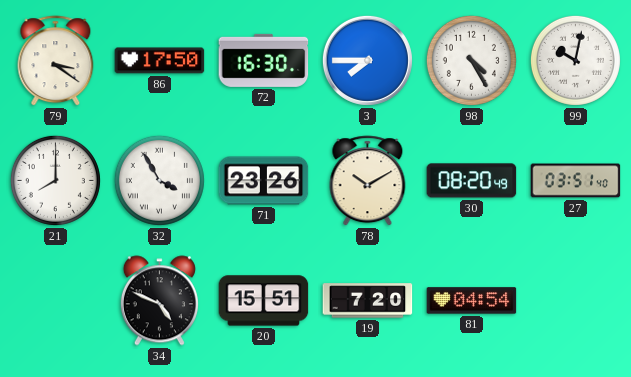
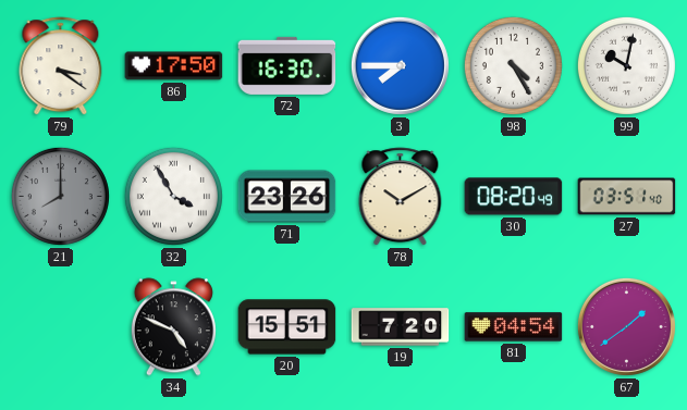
21 dial: white -> grey (60, 196)
67: none -> 1:39 (626, 326)
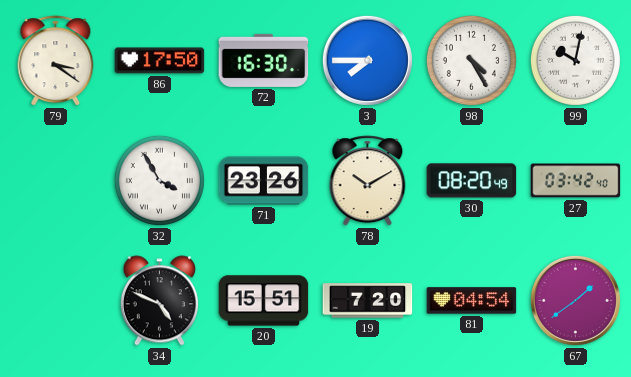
21: 8:00 -> none (60, 196)
27: 03:51 -> 03:42 (576, 181)
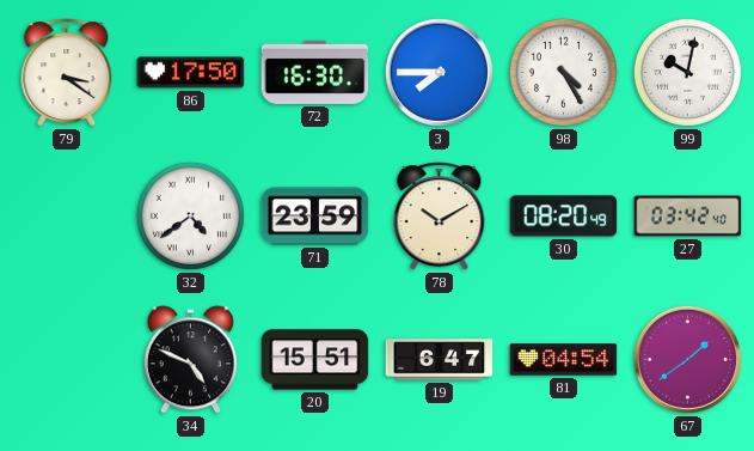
32: 3:55 -> 4:39 (190, 215)
71: 23:26 -> 23:59 (315, 217)
19: 7:20 -> 6:47 (440, 360)
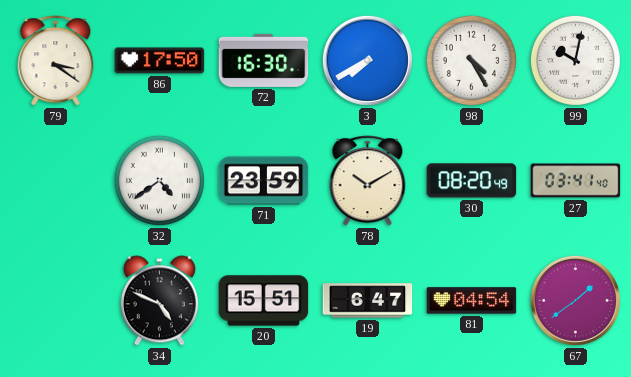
3: 7:45 -> 7:40 (367, 60)
27: 03:42 -> 03:41 (576, 181)
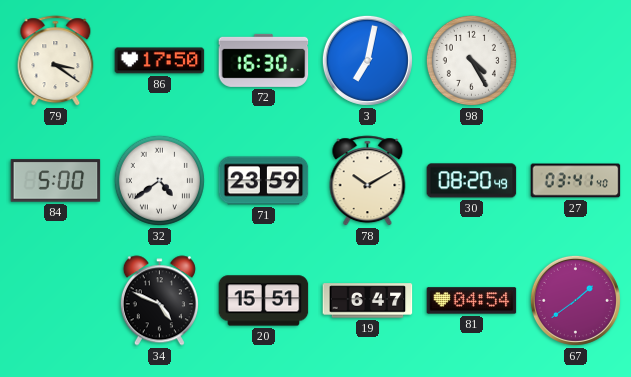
3: 7:40 -> 7:02 (367, 60)
99: 10:02 -> none (575, 60)
84: none -> 5:00 (56, 181)
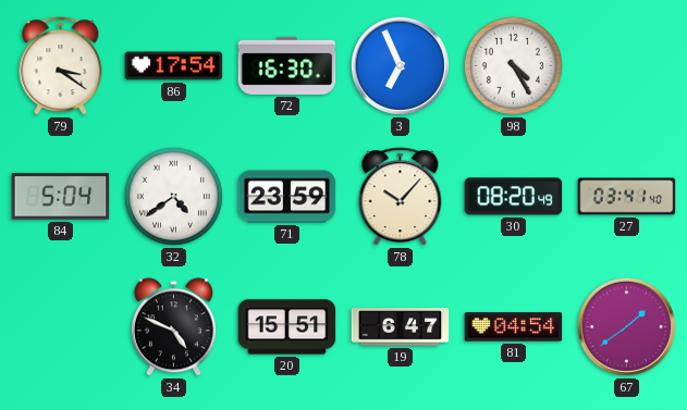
86: 17:50 -> 17:54 (174, 66)
3: 7:02 -> 6:56 (400, 65)
84: 5:00 -> 5:04 (61, 197)
78: 10:10 -> 10:07 (401, 197)
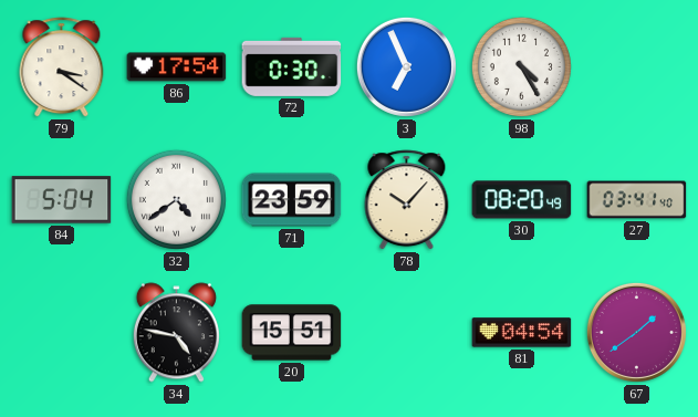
72: 16:30 -> 0:30 (292, 66)
34: 4:49 -> 4:47 (176, 333)
19: 6:47 -> none (401, 327)
